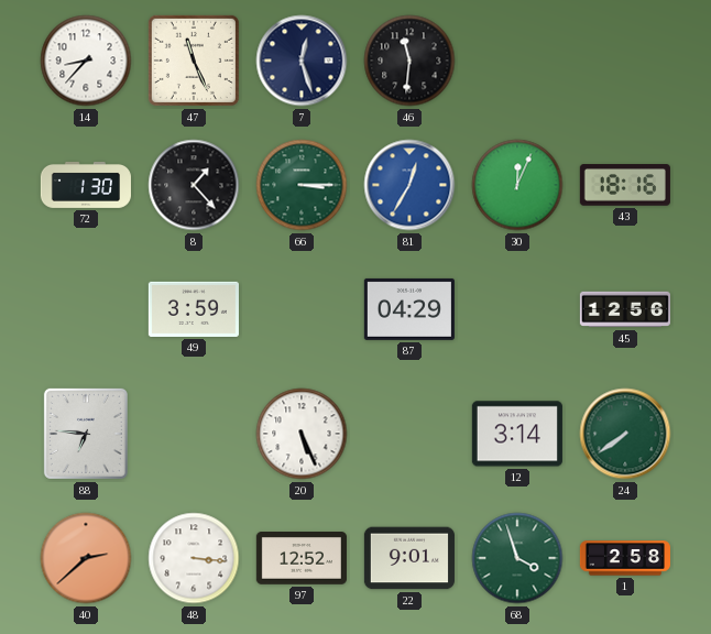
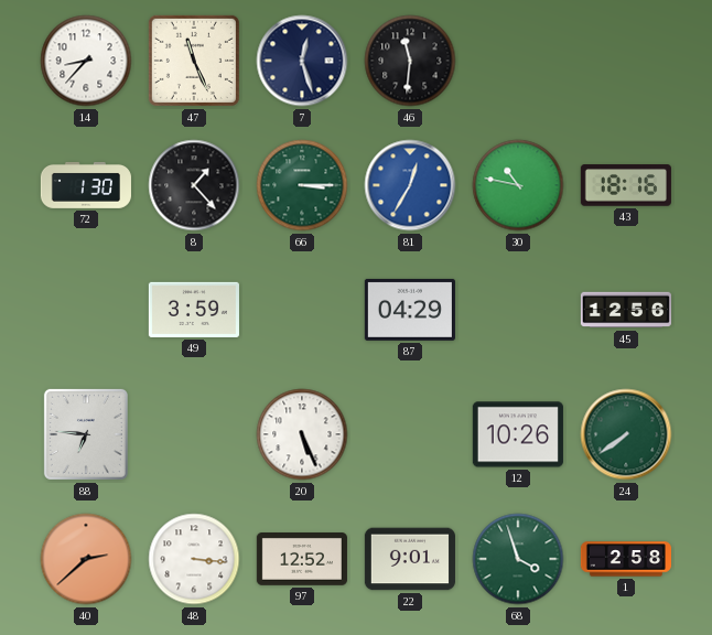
30: 12:04 -> 10:47 (518, 185)
12: 3:14 -> 10:26 (518, 434)
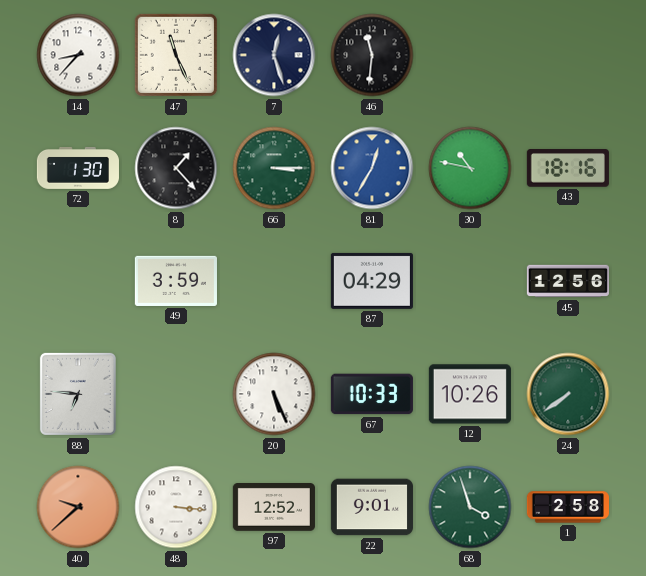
67: none -> 10:33 (372, 394)
40: 2:38 -> 9:38 (78, 507)
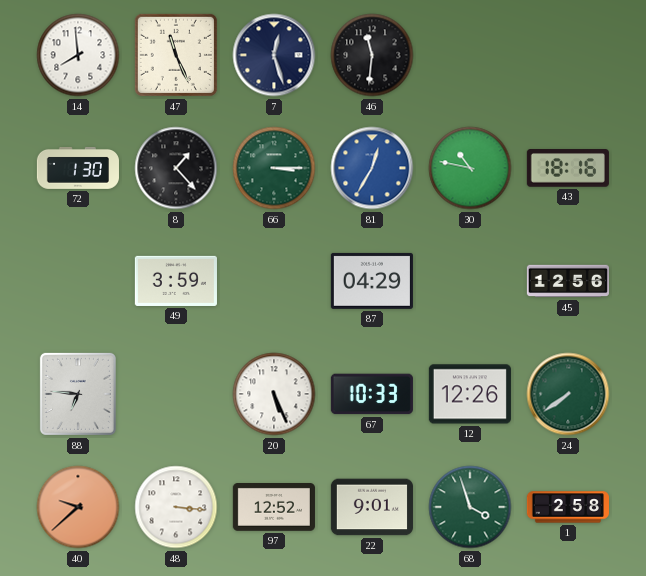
14: 8:37 -> 7:59 (78, 55)
12: 10:26 -> 12:26 (470, 394)
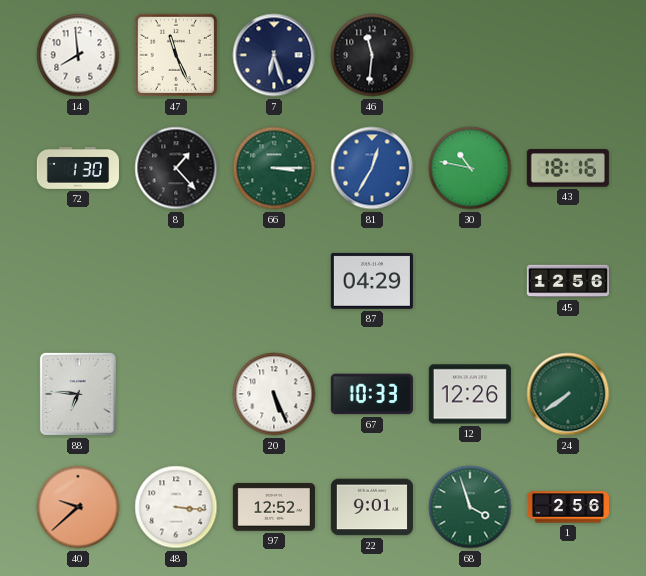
7: 12:27 -> 6:27 (274, 55)
49: 3:59 -> none (176, 281)
1: 2:58 -> 2:56 (568, 507)
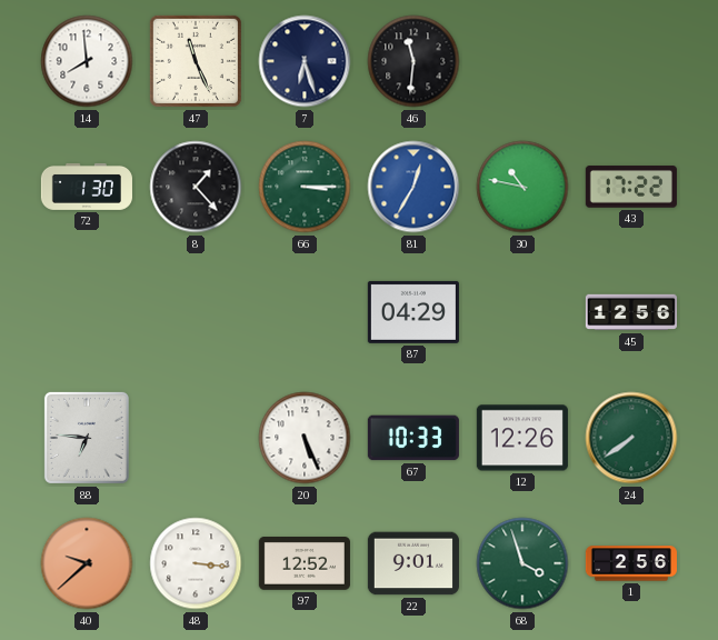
43: 18:16 -> 17:22 (631, 187)
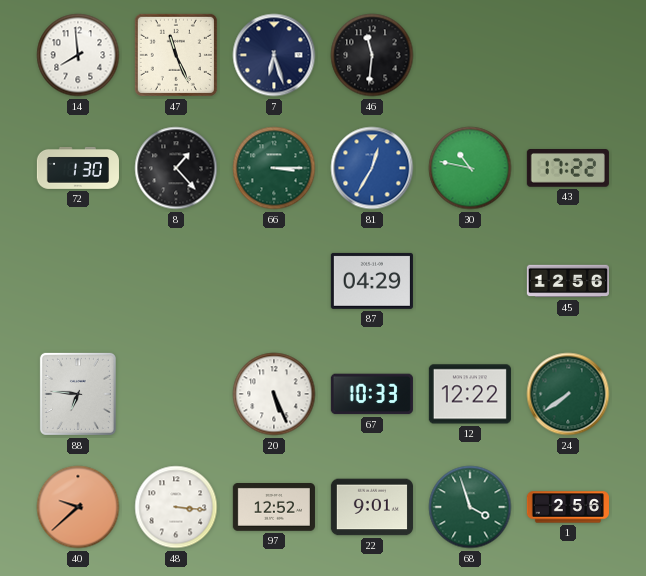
12: 12:26 -> 12:22 (470, 394)
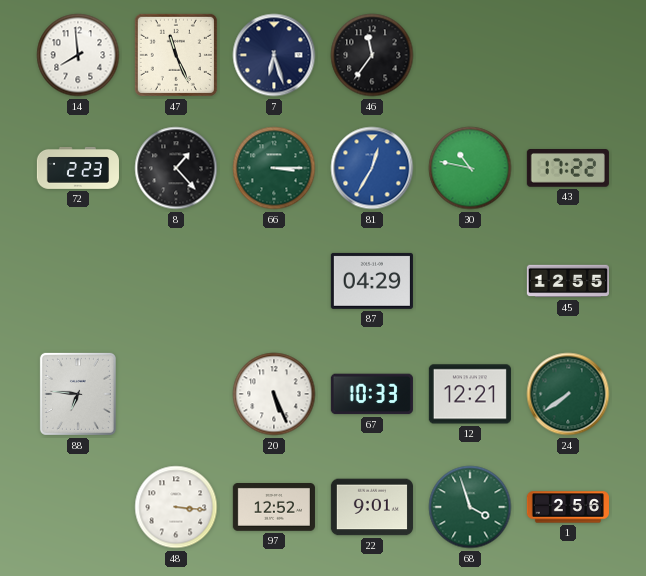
46: 11:31 -> 11:36 (372, 55)
72: 1:30 -> 2:23 (78, 168)
45: 12:56 -> 12:55 (568, 281)
12: 12:22 -> 12:21 (470, 394)
40: 9:38 -> none (78, 507)
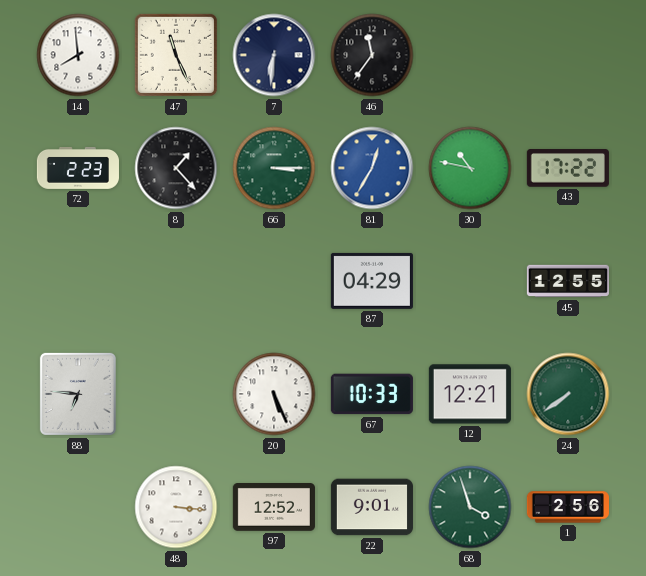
7: 6:27 -> 6:31 (274, 55)
